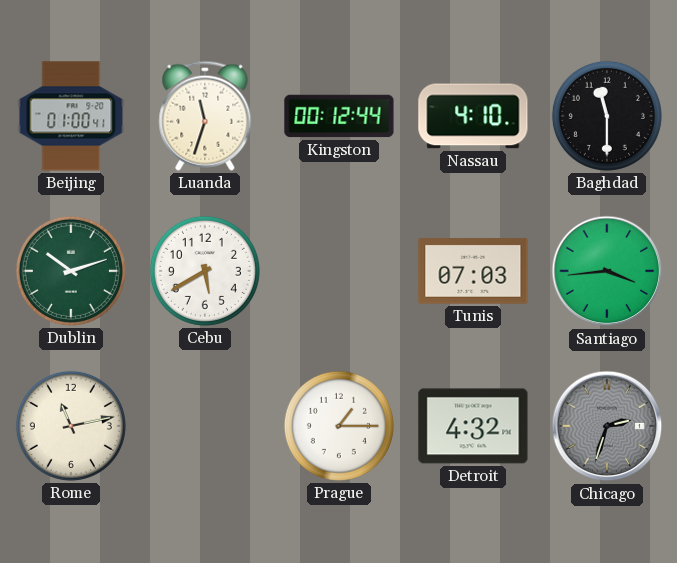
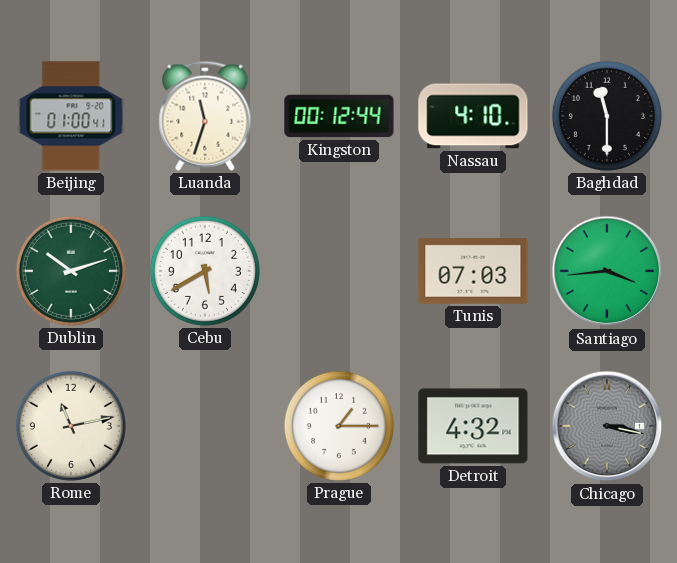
Chicago: 2:33 -> 3:17 (607, 426)
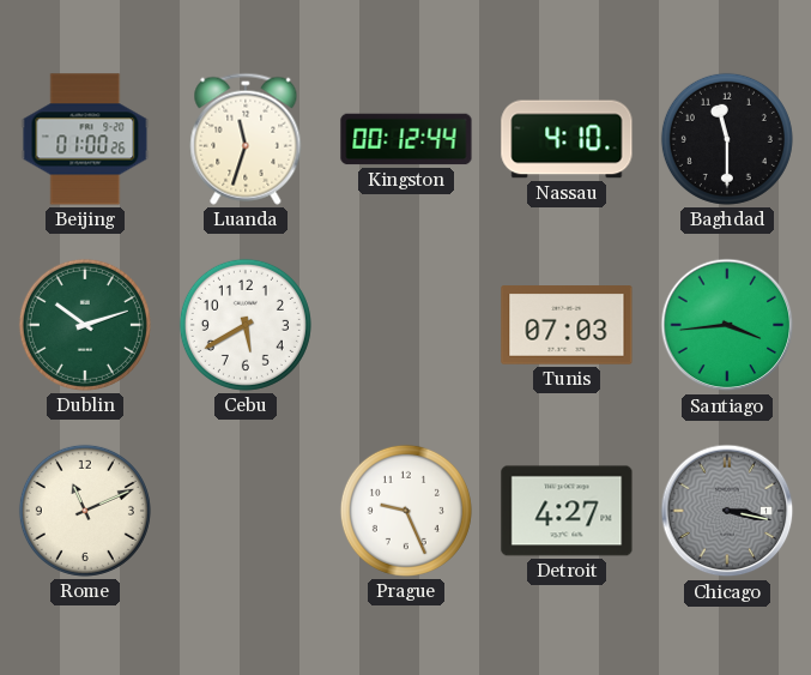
Beijing: 01:00:41 -> 01:00:26 (85, 139)
Rome: 11:13 -> 11:11 (85, 511)
Prague: 1:15 -> 9:26 (406, 511)
Detroit: 4:32 -> 4:27 (567, 511)
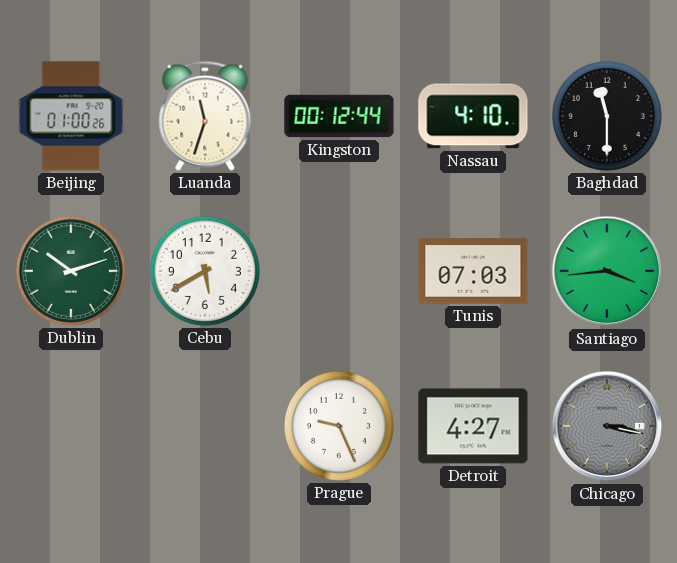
Rome: 11:11 -> none (85, 511)
